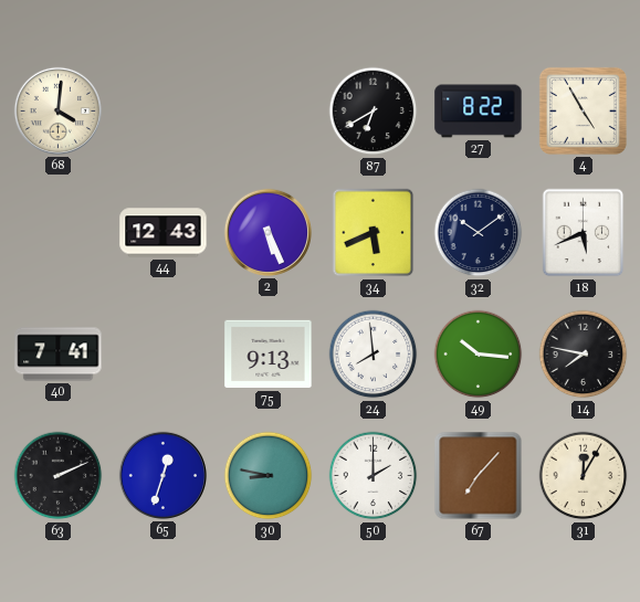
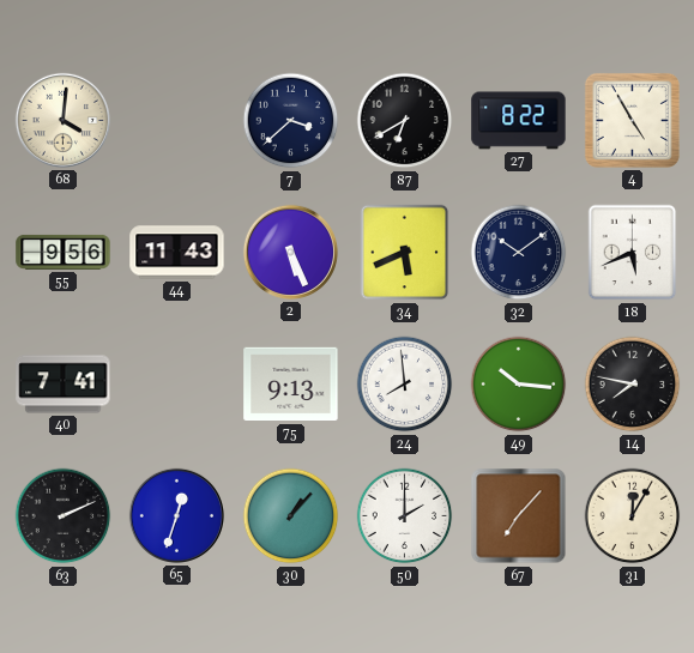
7: none -> 3:38 (291, 121)
55: none -> 9:56 (64, 252)
44: 12:43 -> 11:43 (177, 253)
30: 8:47 -> 1:07 (291, 516)
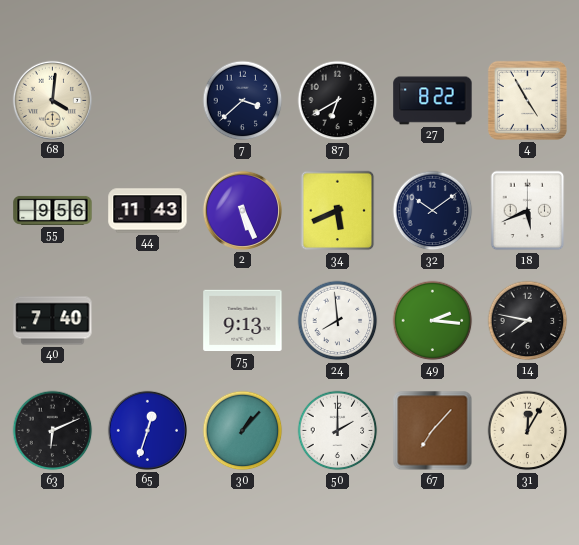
40: 7:41 -> 7:40 (53, 321)
49: 10:16 -> 2:16 (433, 321)
63: 2:11 -> 6:11 (53, 431)
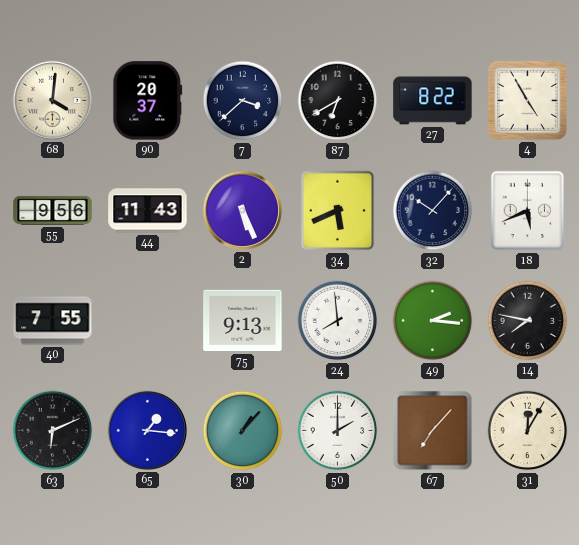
90: none -> 20:37 (148, 101)
32: 10:09 -> 10:07 (433, 211)
40: 7:40 -> 7:55 (53, 321)
65: 12:33 -> 1:16 (147, 430)
